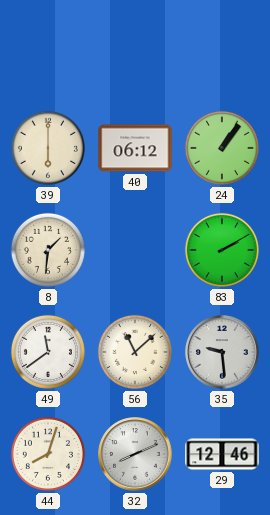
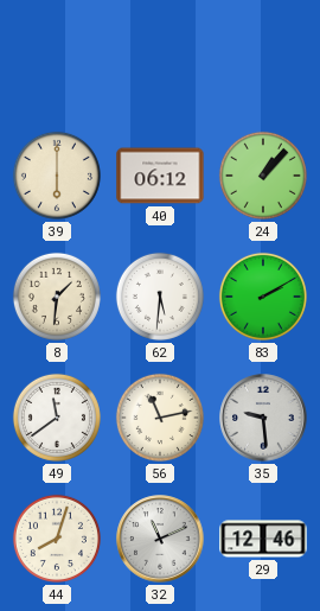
24: 1:06 -> 1:07 (263, 176)
62: none -> 5:31 (160, 297)
56: 11:08 -> 11:13 (160, 418)
32: 8:11 -> 11:11 (160, 539)
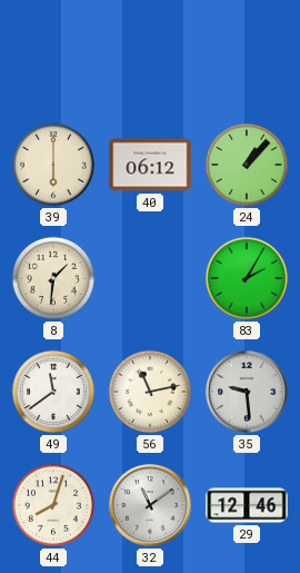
62: 5:31 -> none (160, 297)
83: 2:10 -> 2:05 (247, 278)
32: 11:11 -> 11:09 (150, 505)
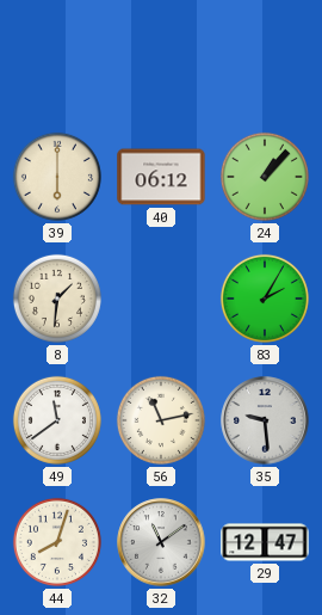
29: 12:46 -> 12:47 (265, 542)
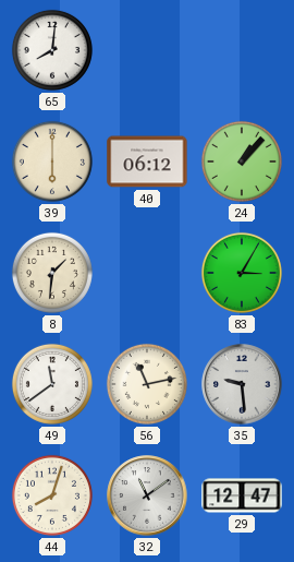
65: none -> 8:01 (52, 50)
83: 2:05 -> 3:05 (242, 273)
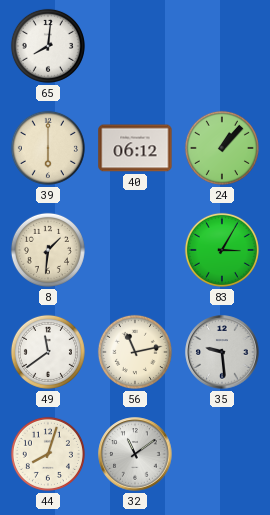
29: 12:47 -> none (242, 495)
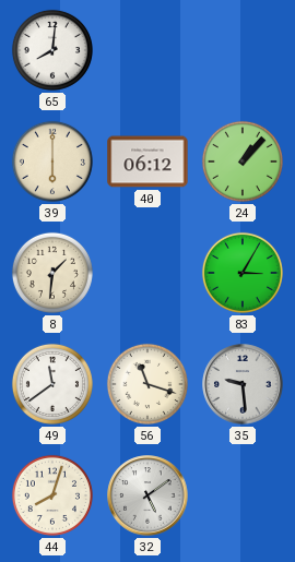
56: 11:13 -> 11:18 (147, 384)
32: 11:09 -> 5:09 (147, 495)
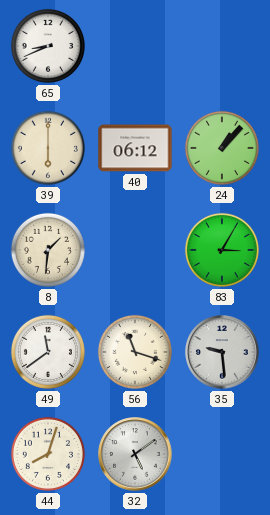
65: 8:01 -> 8:41 (48, 46)
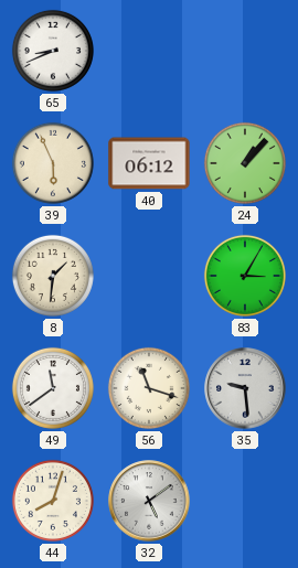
39: 6:00 -> 5:56 (53, 163)
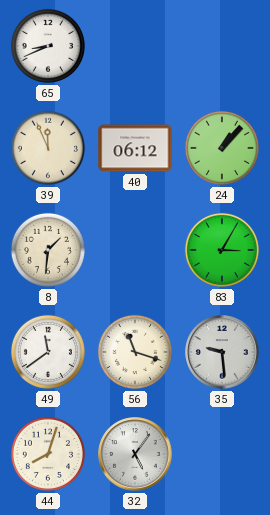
39: 5:56 -> 11:56 (48, 148)
32: 5:09 -> 5:06 (135, 454)
